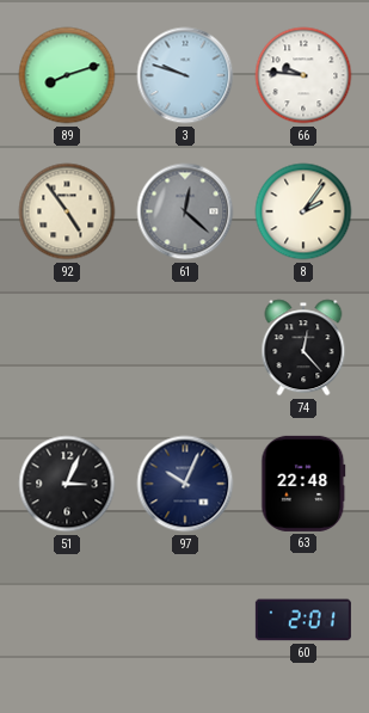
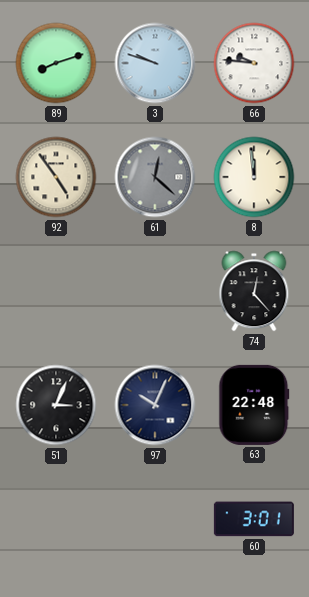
8: 2:06 -> 11:59 (254, 177)
60: 2:01 -> 3:01 (254, 519)
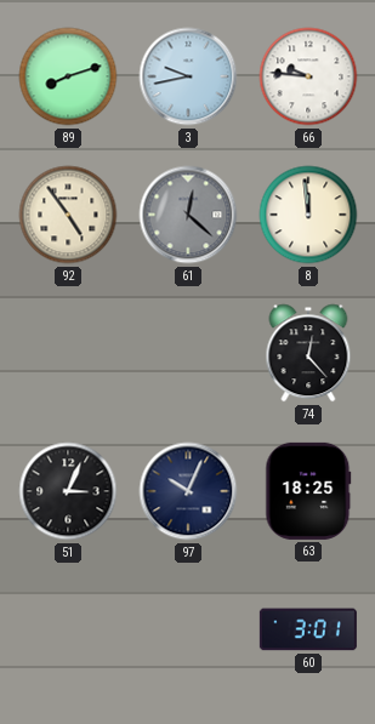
3: 9:48 -> 9:43 (188, 76)
63: 22:48 -> 18:25 (308, 491)
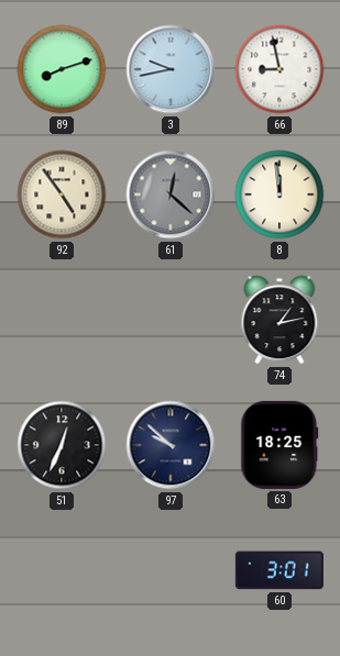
66: 9:46 -> 8:58 (279, 69)
74: 12:23 -> 1:13 (279, 320)
51: 3:04 -> 12:34 (62, 445)
97: 10:04 -> 9:52 (171, 445)
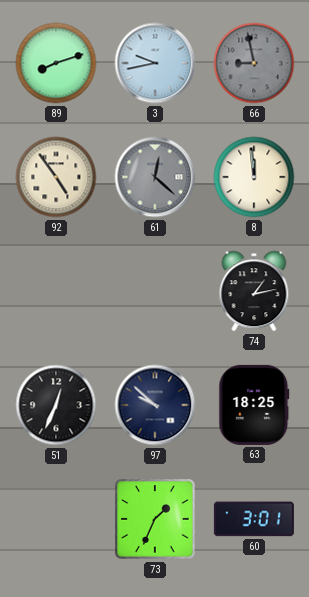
66 dial: white -> grey (254, 63)
73: none -> 1:34 (155, 519)
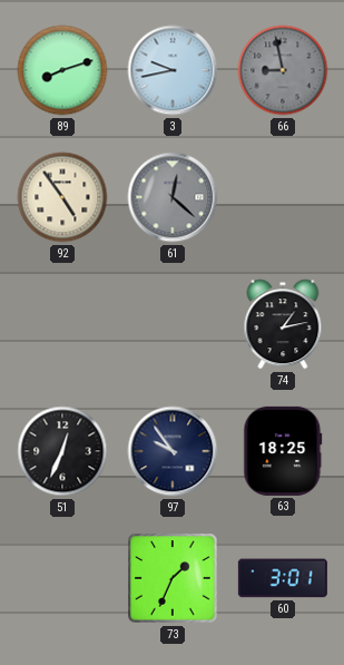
8: 11:59 -> none (254, 177)
97: 9:52 -> 9:54 (173, 451)
